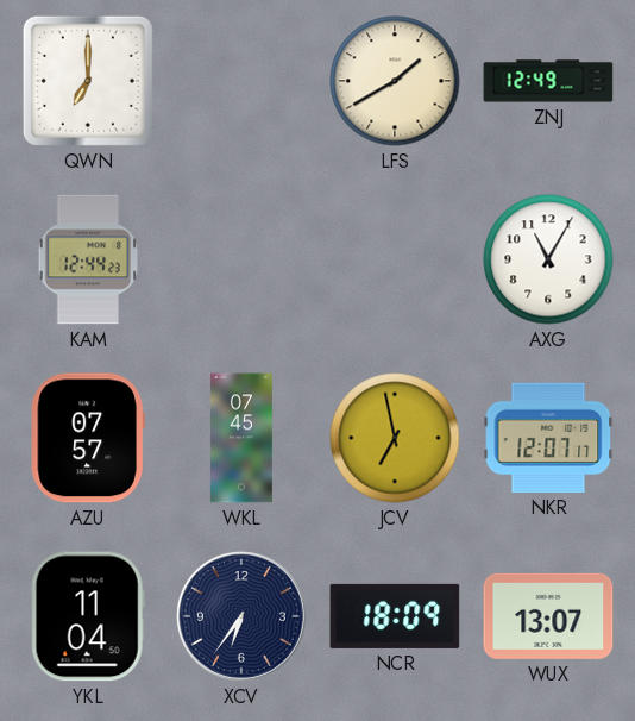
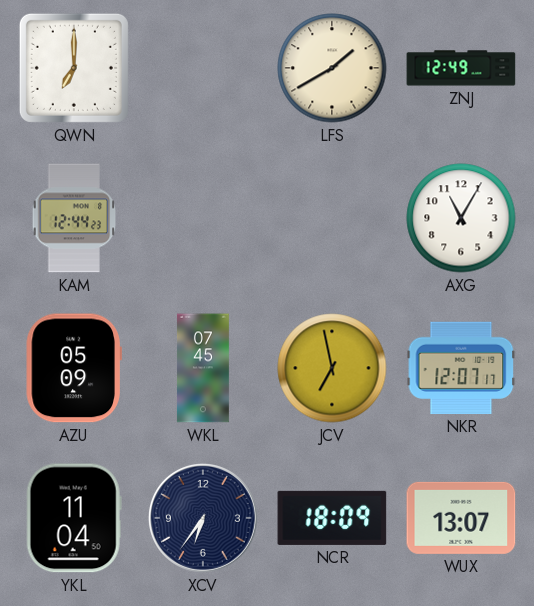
AZU: 07:57 -> 05:09 (74, 368)
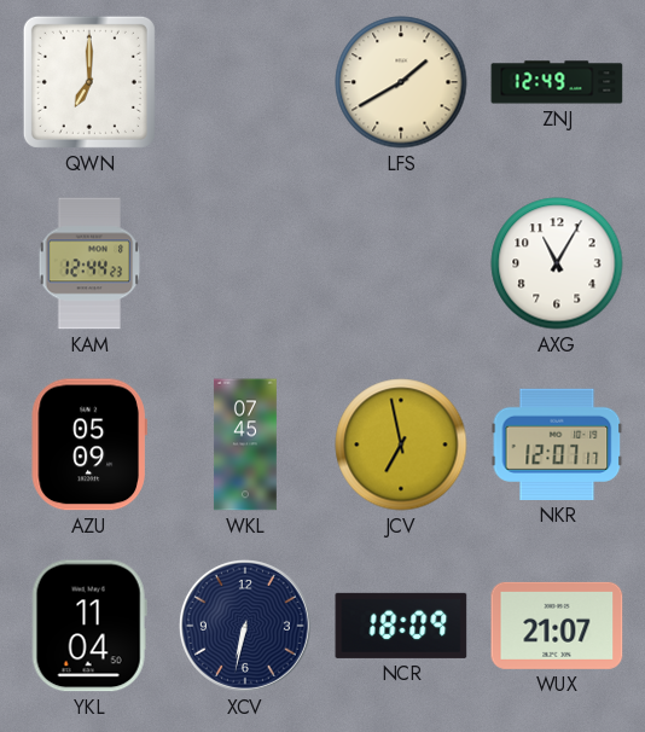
XCV: 6:36 -> 6:32 (245, 626)
WUX: 13:07 -> 21:07 (557, 626)
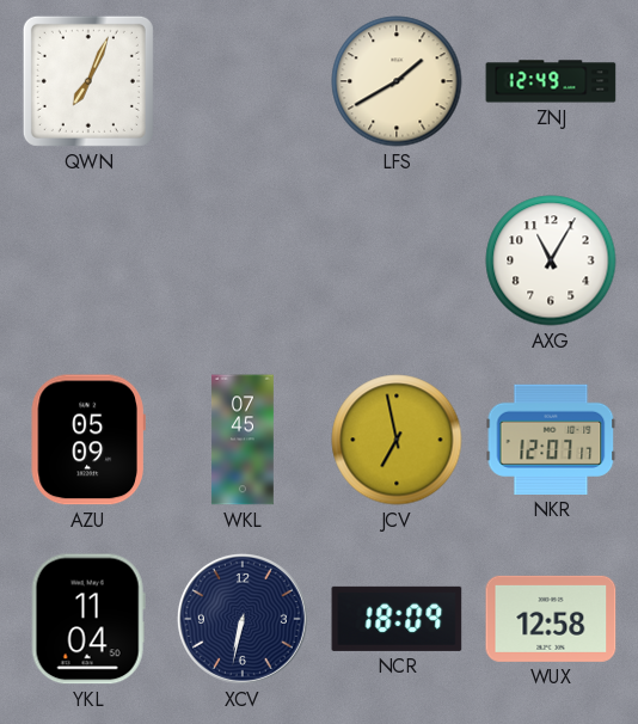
QWN: 7:00 -> 7:04 (88, 81)
KAM: 12:44 -> none (89, 263)
WUX: 21:07 -> 12:58 (551, 619)
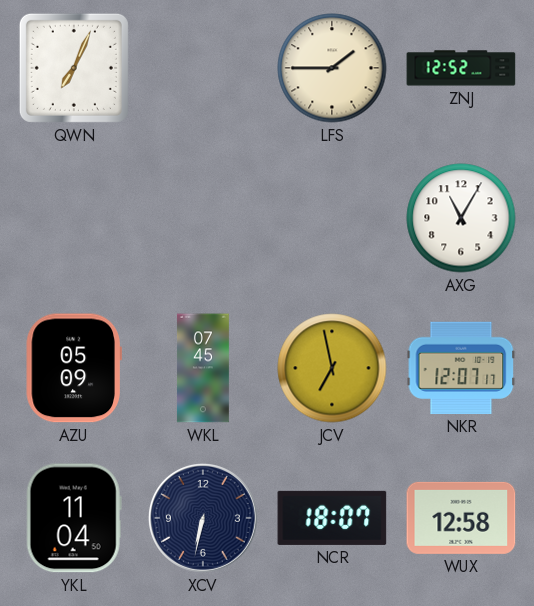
LFS: 1:40 -> 1:45 (332, 68)
ZNJ: 12:49 -> 12:52 (461, 68)
NCR: 18:09 -> 18:07 (332, 518)
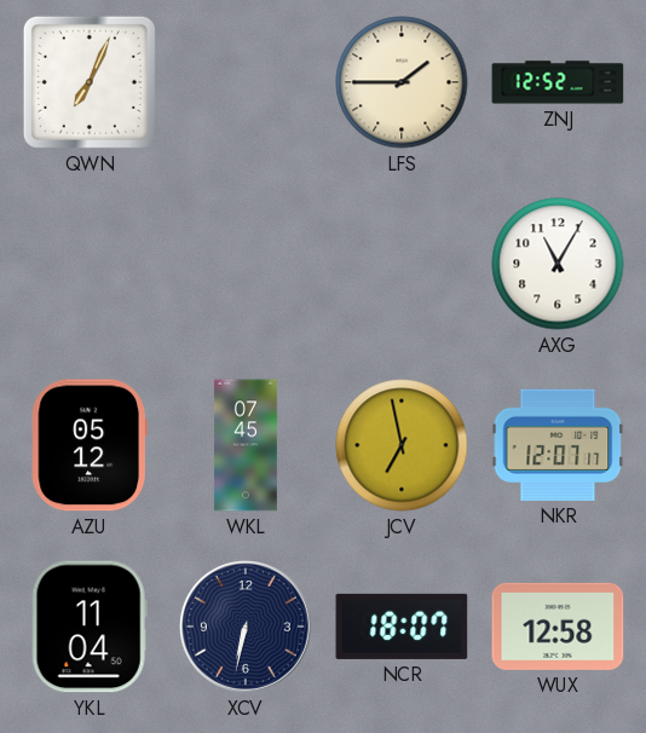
AZU: 05:09 -> 05:12 (90, 445)
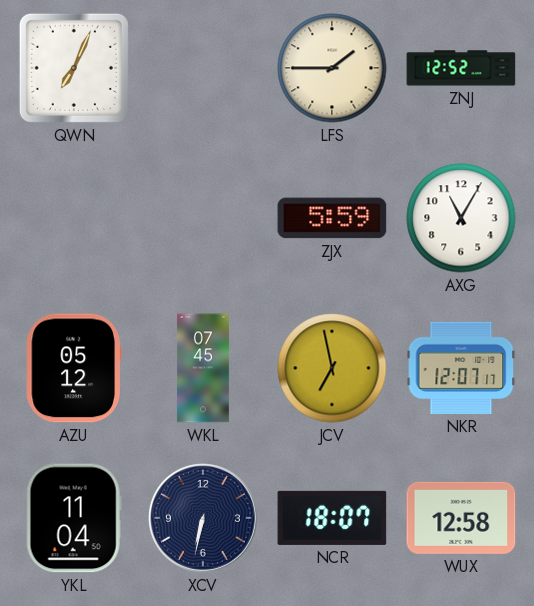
ZJX: none -> 5:59 (332, 218)
